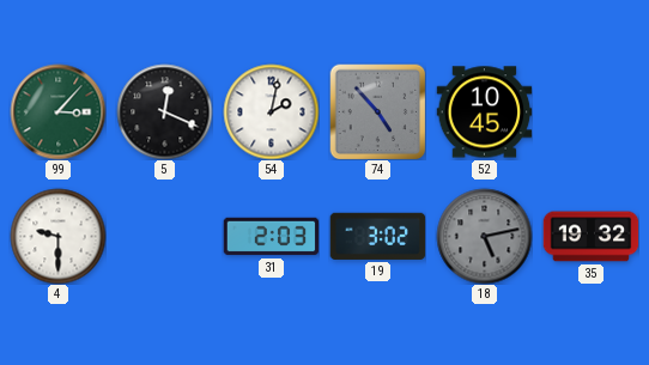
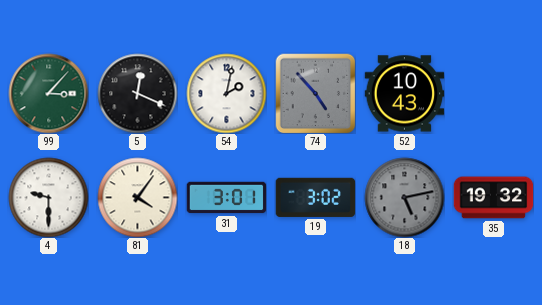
52: 10:45 -> 10:43 (404, 94)
81: none -> 4:06 (137, 197)
31: 2:03 -> 3:01 (226, 198)
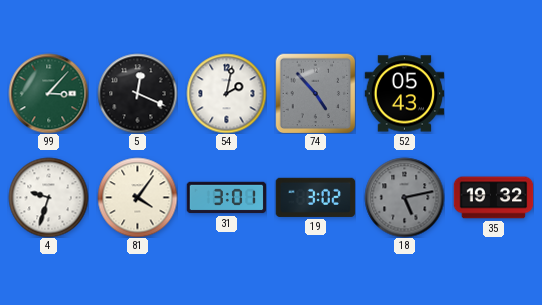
52: 10:43 -> 05:43 (404, 94)
4: 9:30 -> 9:33 (48, 197)
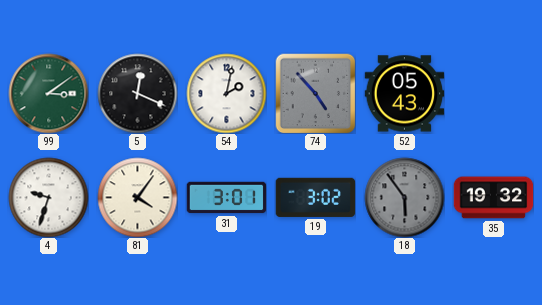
99: 3:07 -> 3:09 (48, 93)
18: 5:13 -> 5:54 (404, 197)
